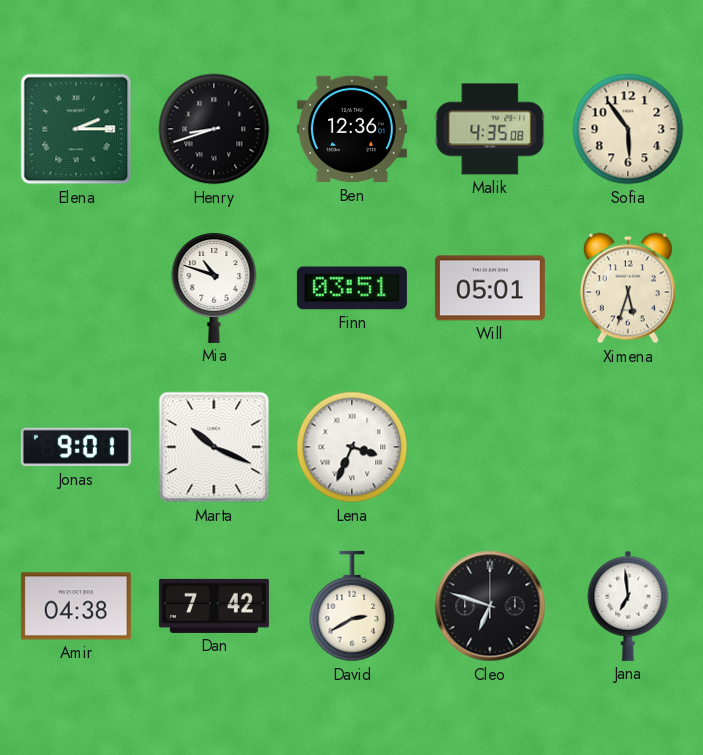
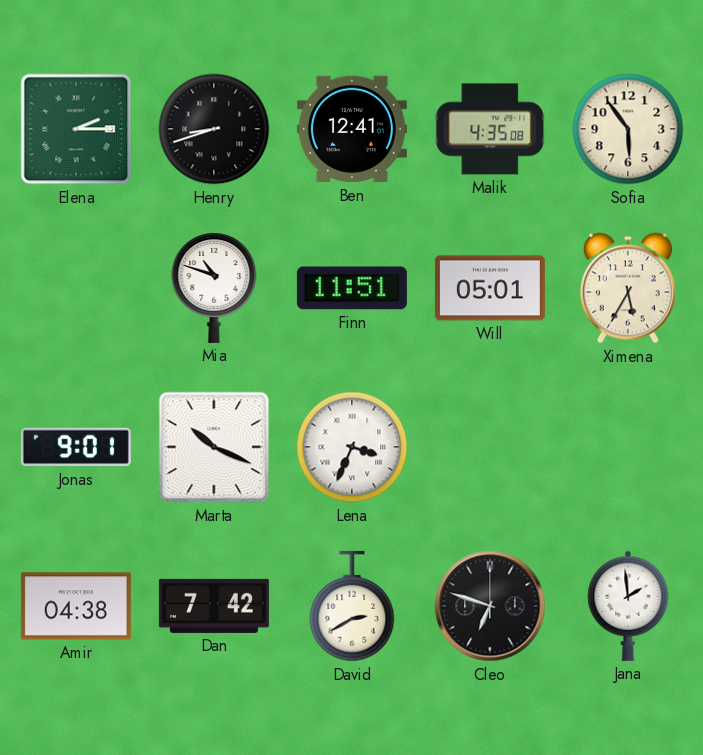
Ben: 12:36 -> 12:41 (352, 129)
Finn: 03:51 -> 11:51 (352, 288)
Ximena: 5:33 -> 5:35 (628, 288)
Jana: 6:59 -> 1:59 (628, 606)
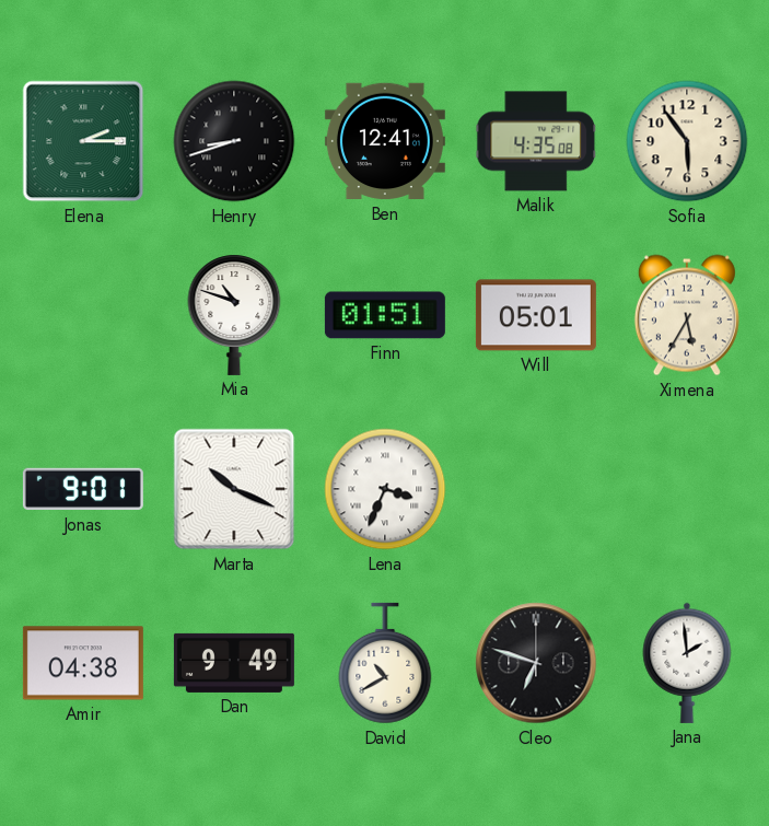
Finn: 11:51 -> 01:51 (385, 315)
Dan: 7:42 -> 9:49 (234, 663)
David: 2:40 -> 10:40 (385, 663)
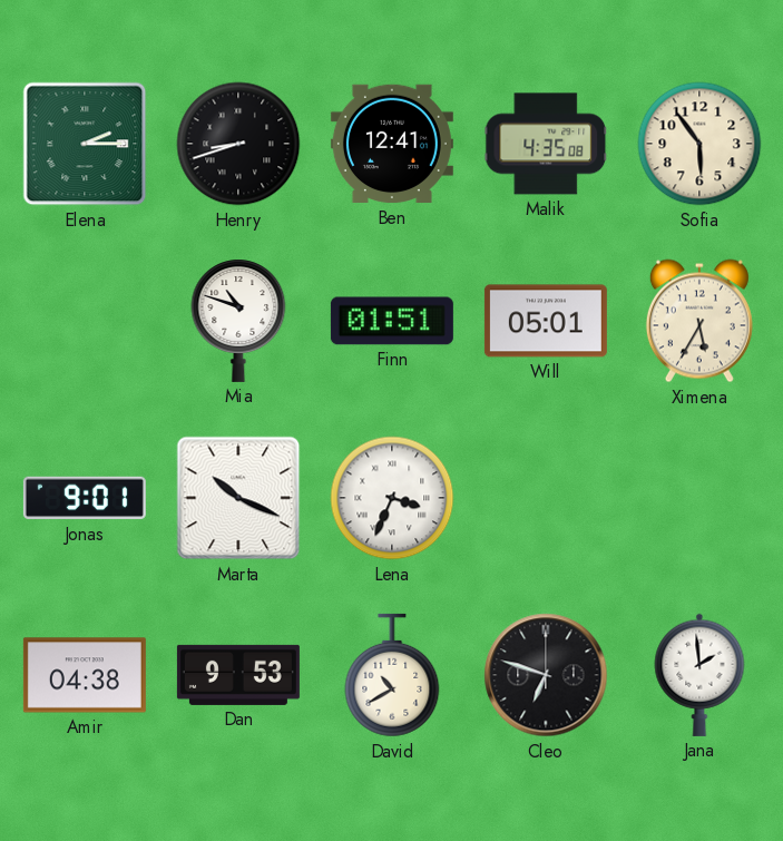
Dan: 9:49 -> 9:53 (238, 675)
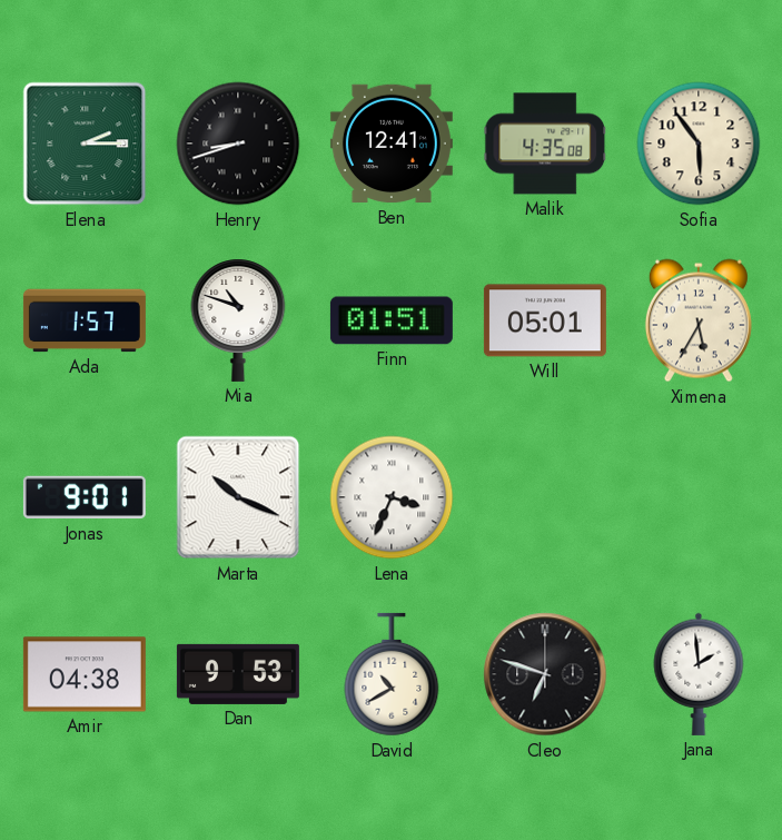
Ada: none -> 1:57 (85, 320)
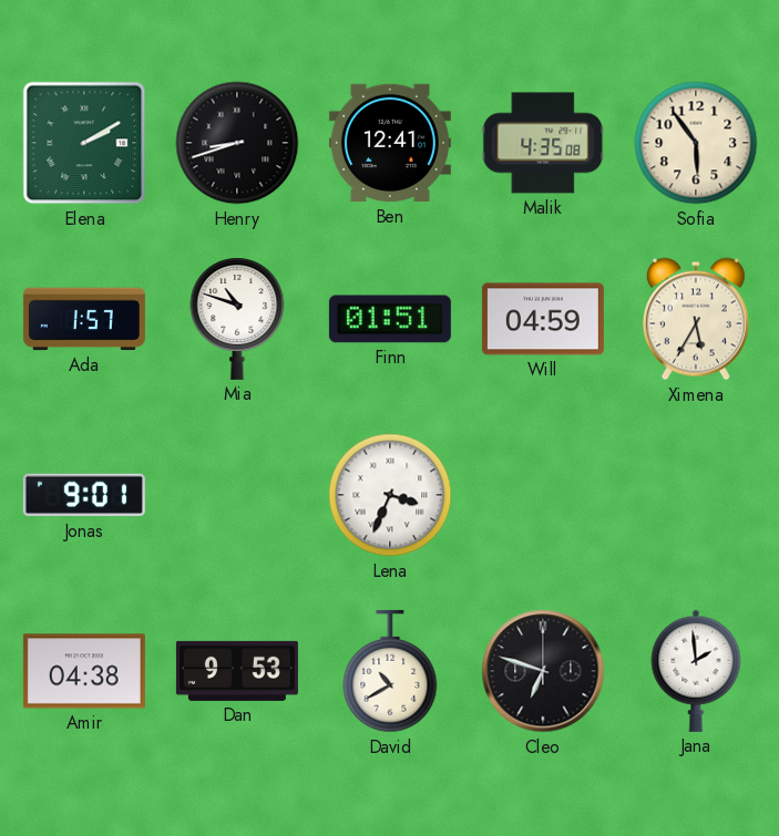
Elena: 2:15 -> 2:10 (84, 143)
Will: 05:01 -> 04:59 (543, 319)
Marta: 10:19 -> none (238, 497)
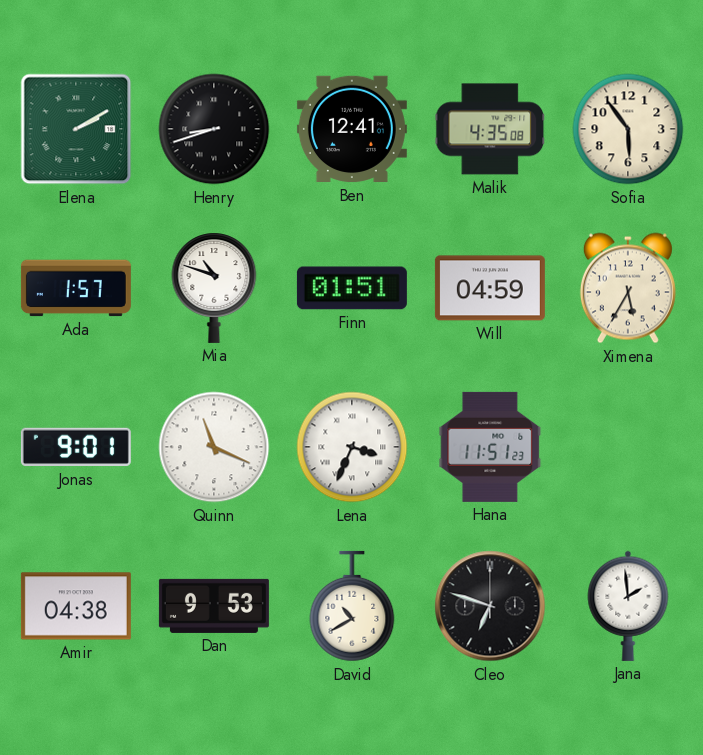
Quinn: none -> 11:19 (214, 447)
Hana: none -> 11:51 (490, 447)
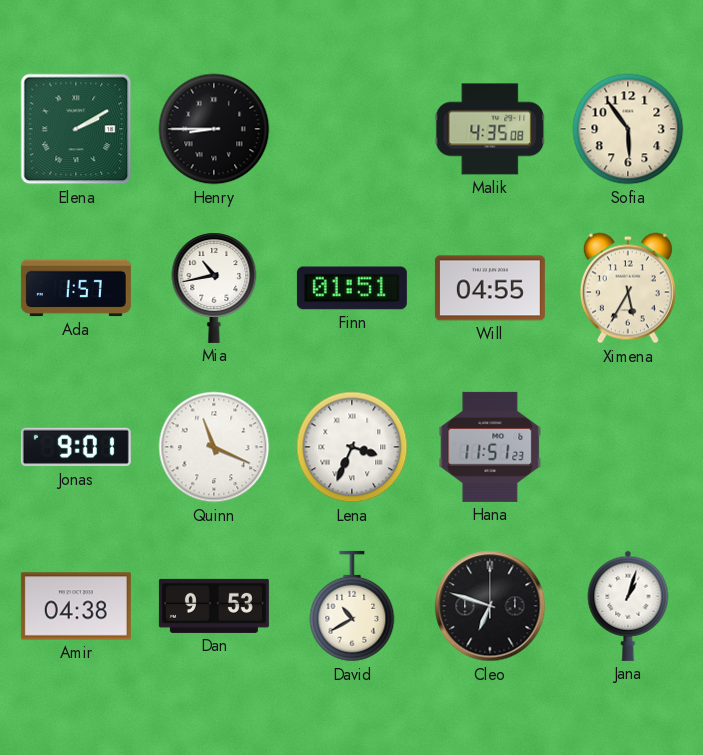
Henry: 8:42 -> 8:45 (214, 129)
Ben: 12:41 -> none (352, 129)
Mia: 10:48 -> 10:43 (214, 288)
Will: 04:59 -> 04:55 (490, 288)
Jana: 1:59 -> 1:03 (628, 606)
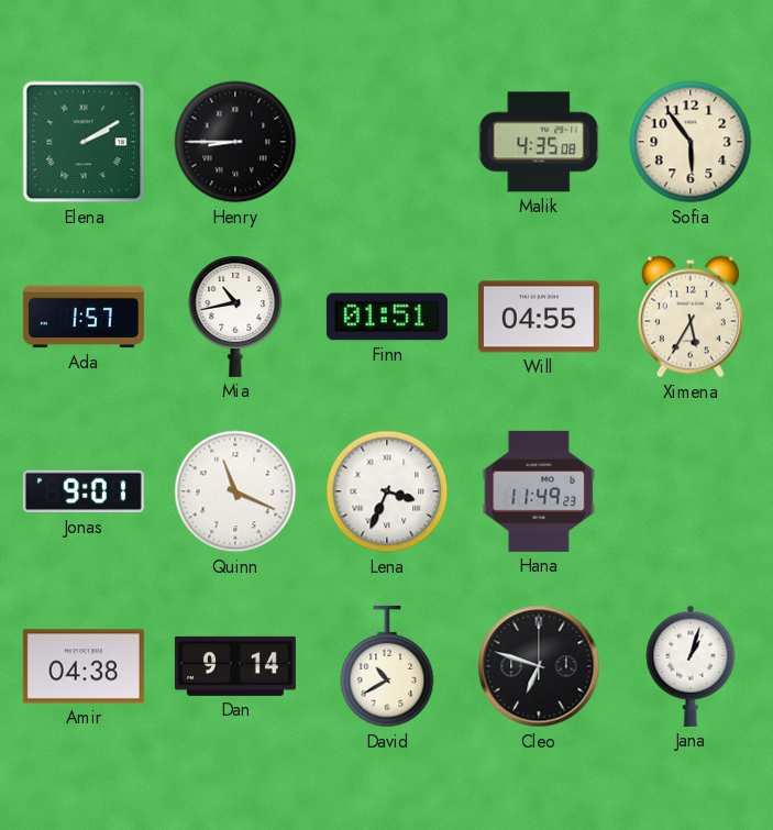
Hana: 11:51 -> 11:49 (539, 491)
Dan: 9:53 -> 9:14 (235, 666)
